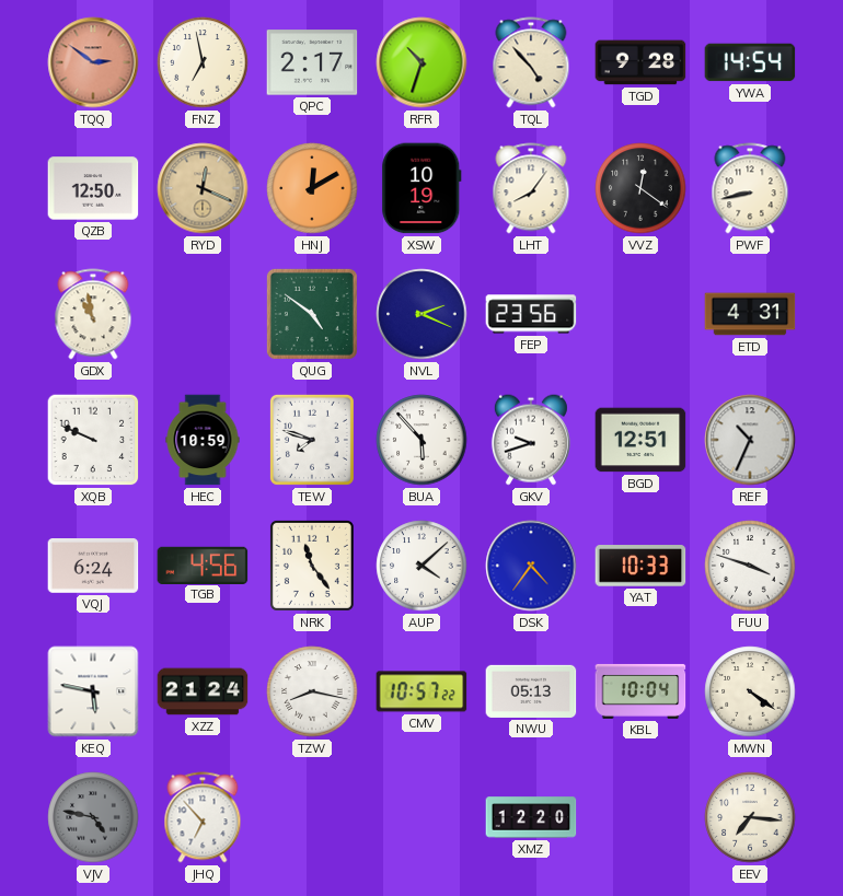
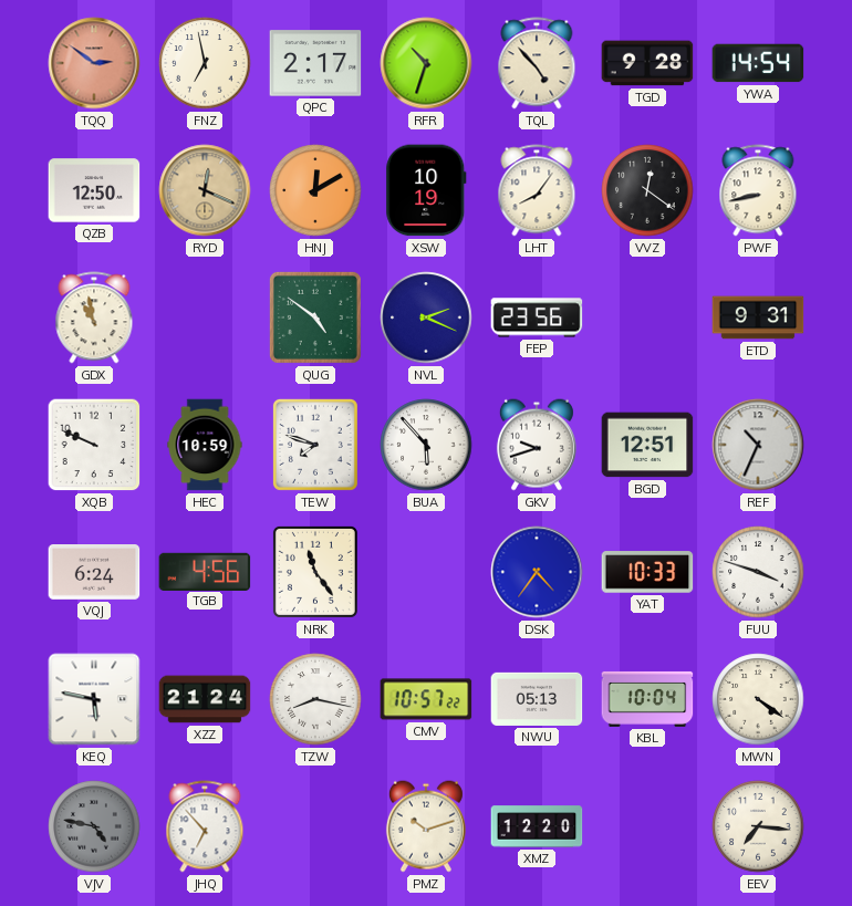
ETD: 4:31 -> 9:31 (758, 317)
AUP: 4:08 -> none (422, 566)
PMZ: none -> 10:12 (426, 826)
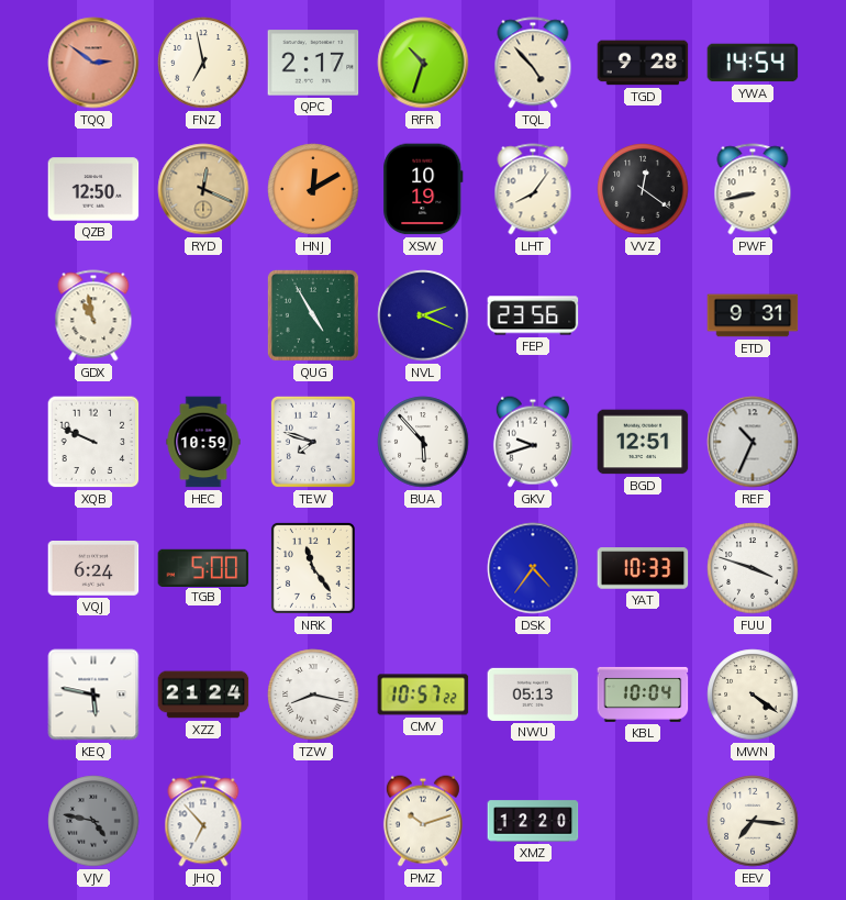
QUG: 4:51 -> 4:55 (313, 315)
TGB: 4:56 -> 5:00 (203, 567)
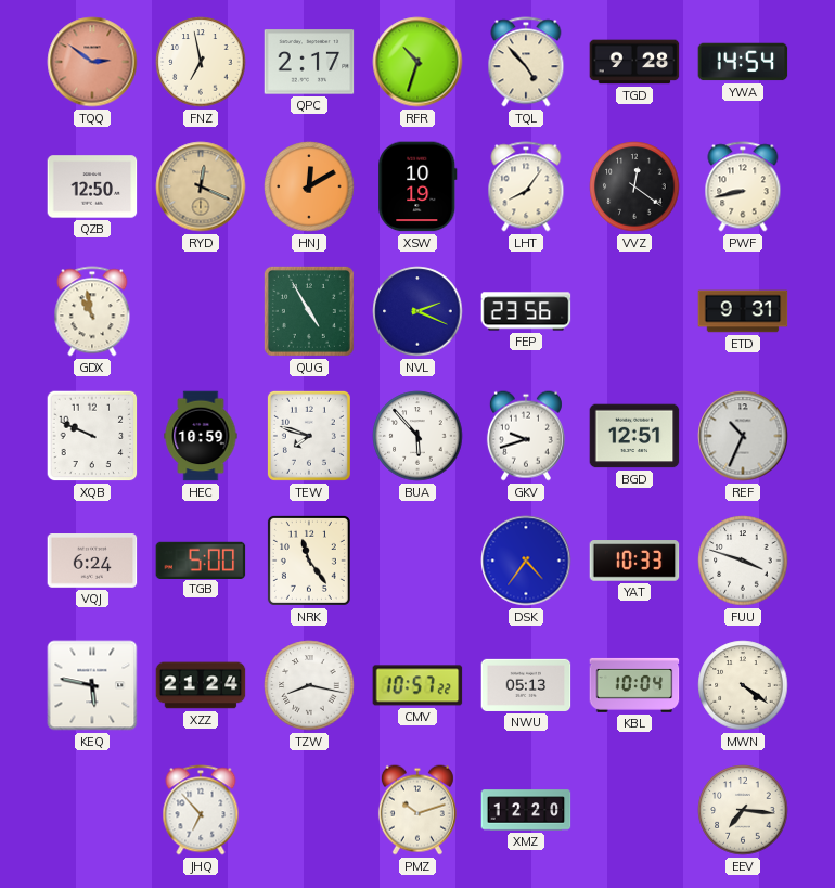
VJV: 4:47 -> none (93, 821)
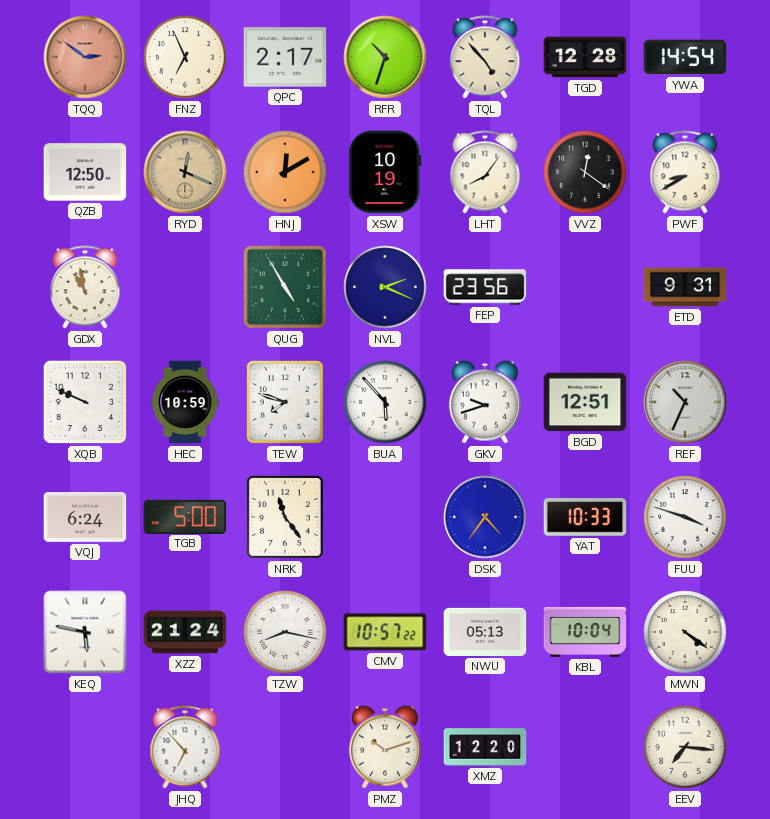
FNZ: 6:58 -> 6:56 (185, 57)
TGD: 9:28 -> 12:28 (585, 57)
PWF: 8:43 -> 8:40 (685, 172)
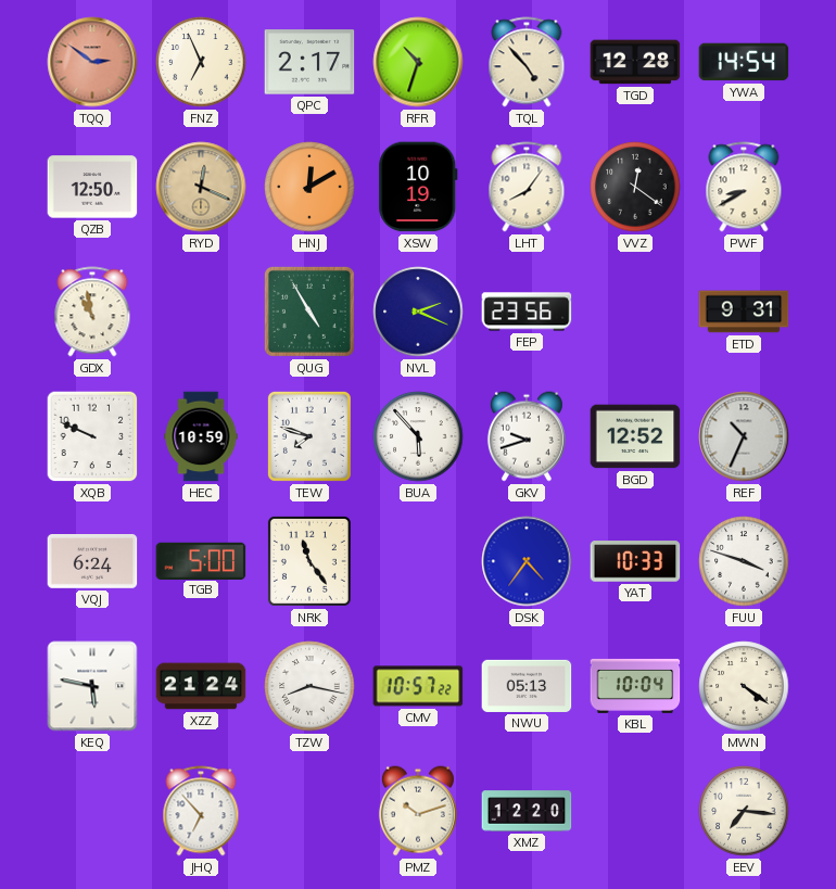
BGD: 12:51 -> 12:52 (635, 436)
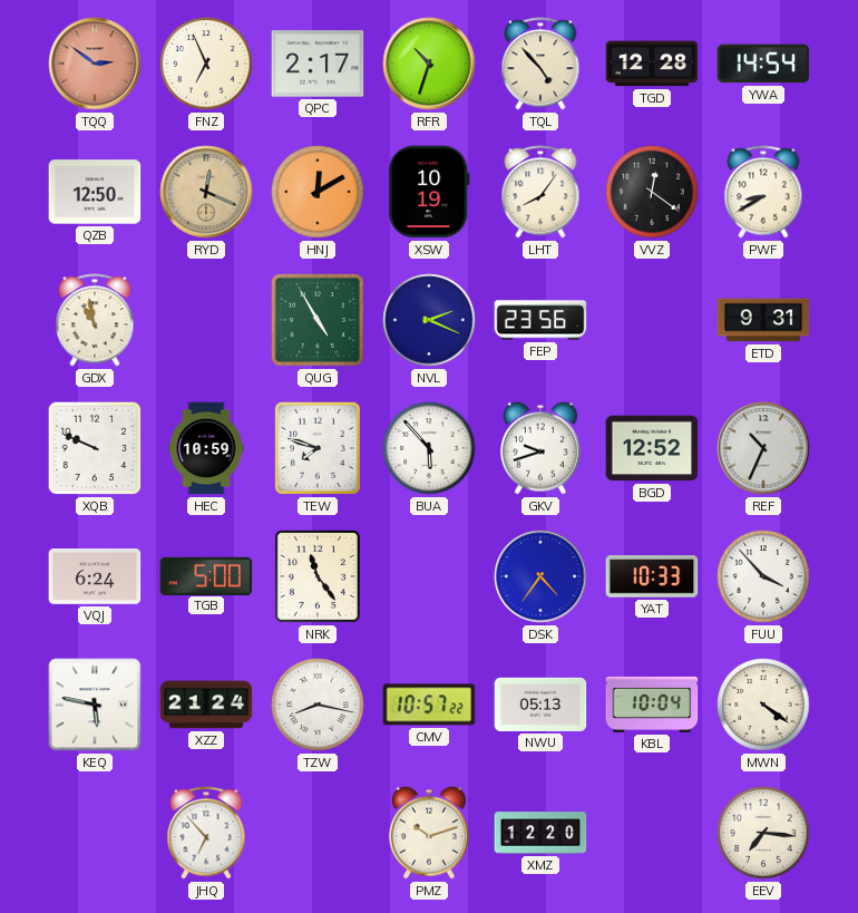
FUU: 3:48 -> 3:53 (763, 576)
